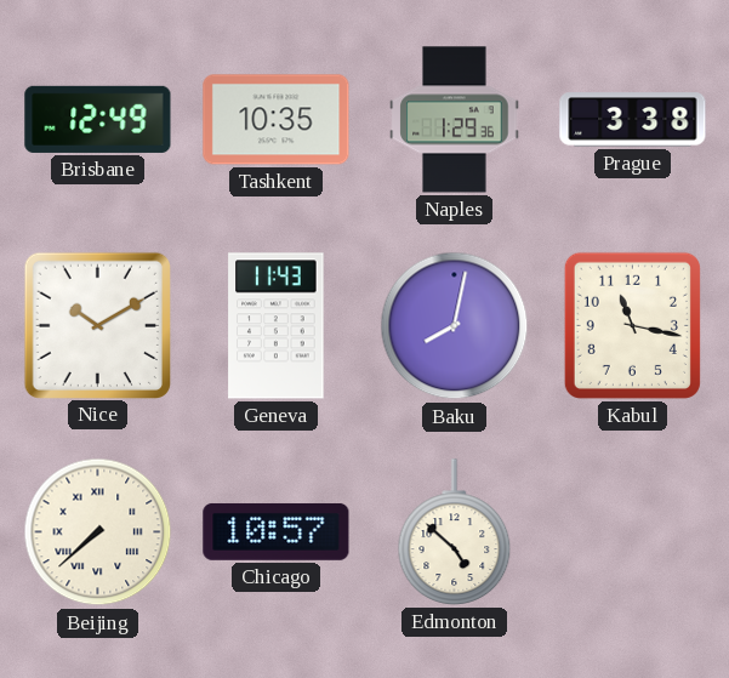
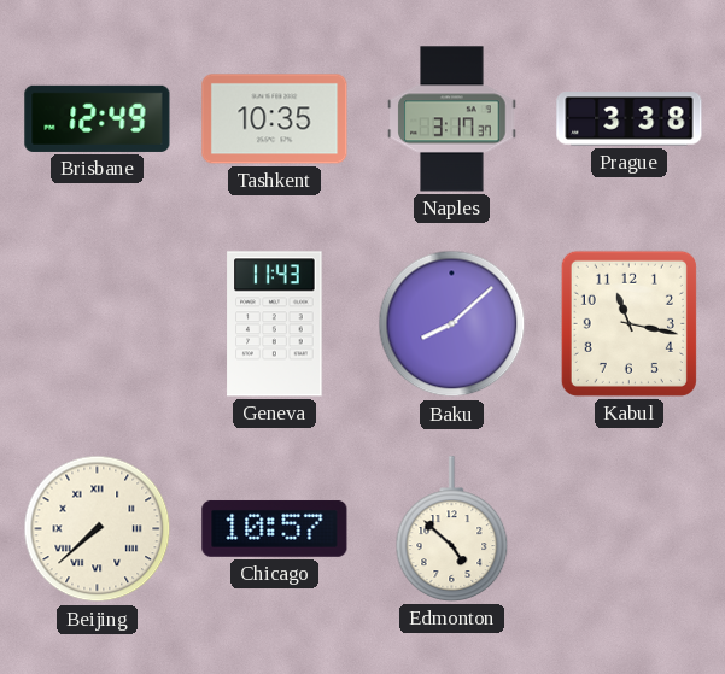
Naples: 1:29 -> 3:17 (452, 119)
Nice: 10:10 -> none (97, 325)
Baku: 8:02 -> 8:08 (452, 324)
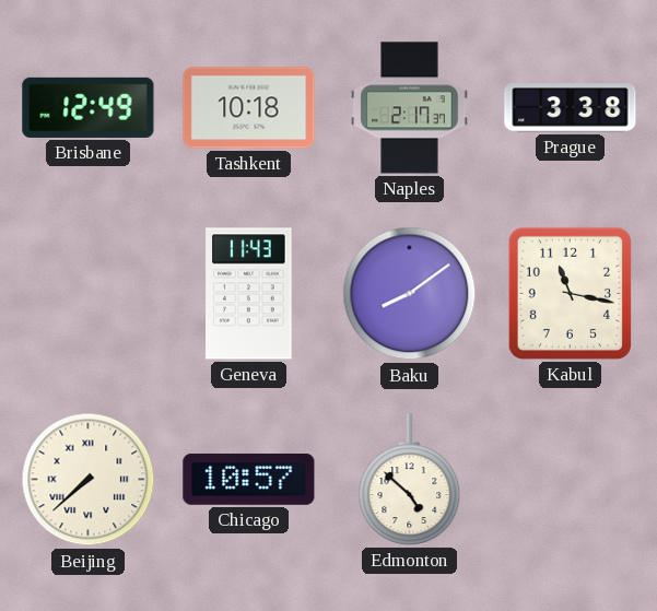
Tashkent: 10:35 -> 10:18 (249, 108)
Naples: 3:17 -> 2:17 (410, 108)
Baku: 8:08 -> 8:09 (410, 294)
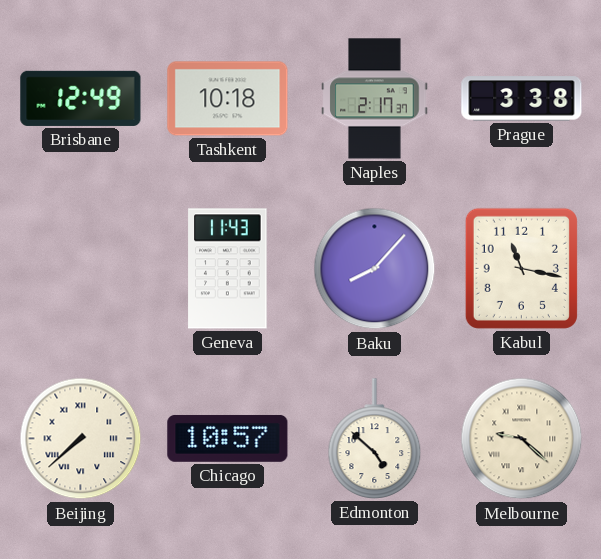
Baku: 8:09 -> 8:07 (375, 269)
Melbourne: none -> 9:22 (522, 439)
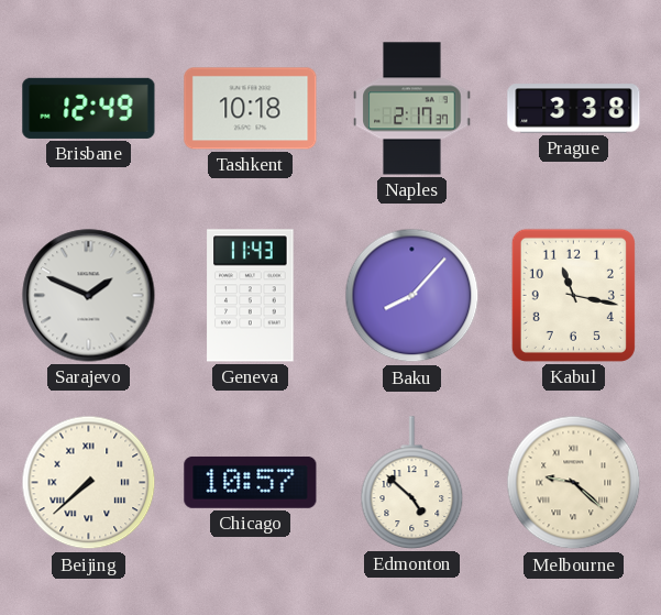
Sarajevo: none -> 1:49 (89, 296)
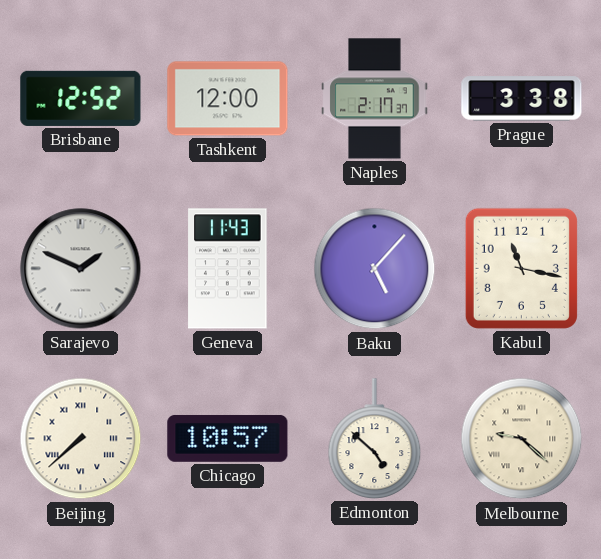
Brisbane: 12:49 -> 12:52 (81, 98)
Tashkent: 10:18 -> 12:00 (228, 99)
Baku: 8:07 -> 5:07 (375, 269)
